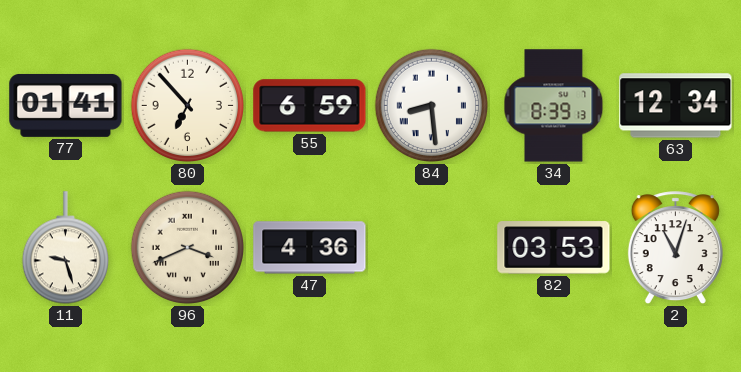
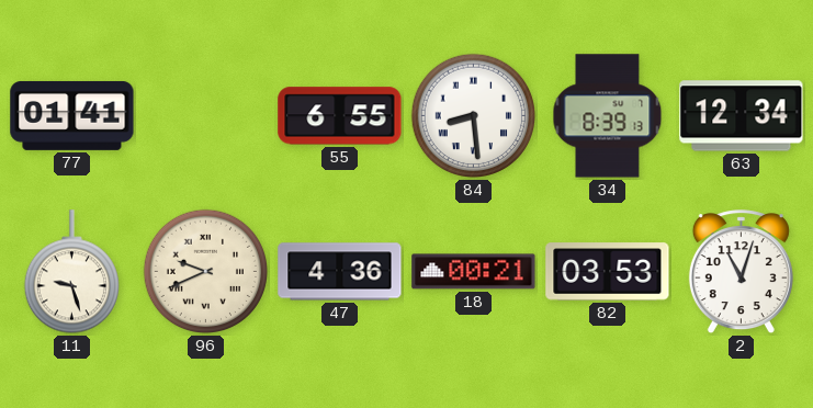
80: 6:53 -> none (188, 106)
55: 6:59 -> 6:55 (340, 116)
96: 3:41 -> 9:41 (206, 272)
18: none -> 00:21 (474, 272)
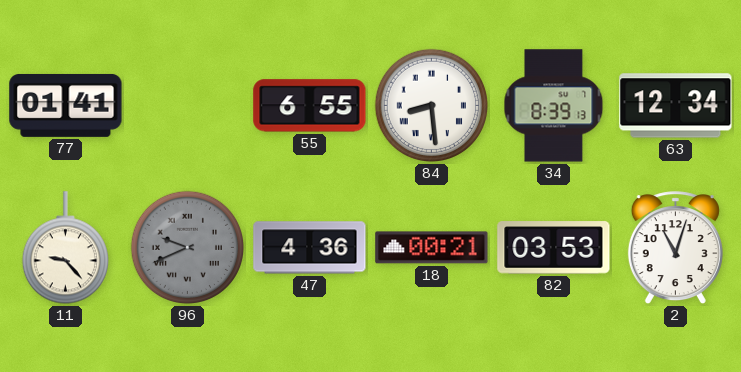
11: 9:27 -> 9:23 (65, 248)
96 dial: cream -> grey (188, 248)
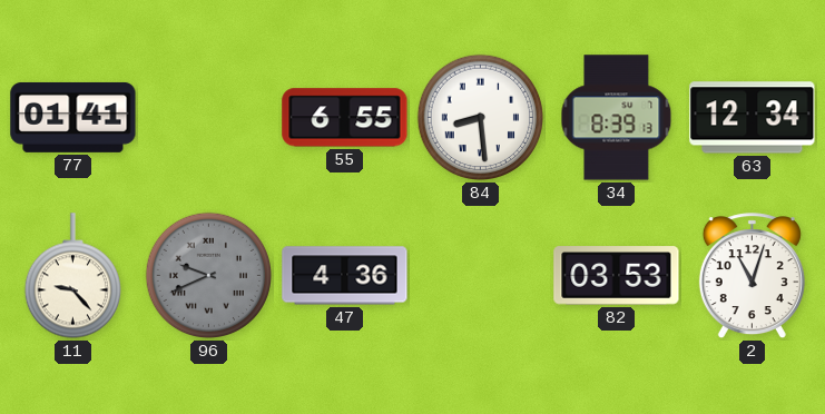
18: 00:21 -> none (432, 248)
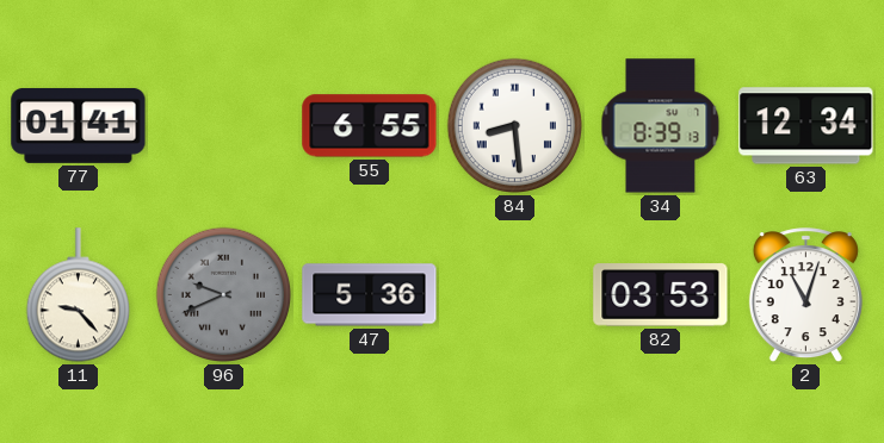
47: 4:36 -> 5:36 (370, 295)
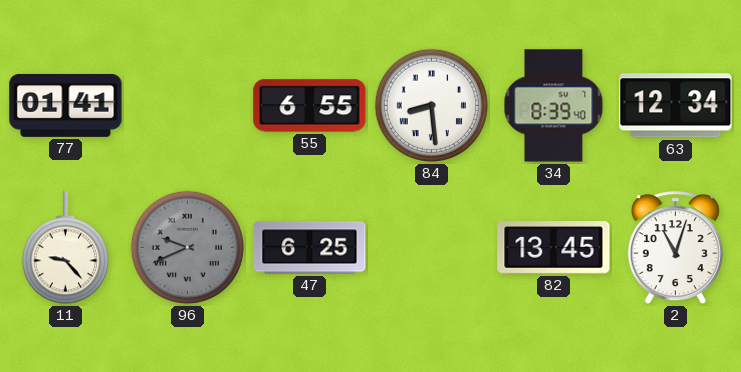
34: 8:39:13 -> 8:39:40 (554, 106)
47: 5:36 -> 6:25 (310, 248)
82: 03:53 -> 13:45 (554, 248)
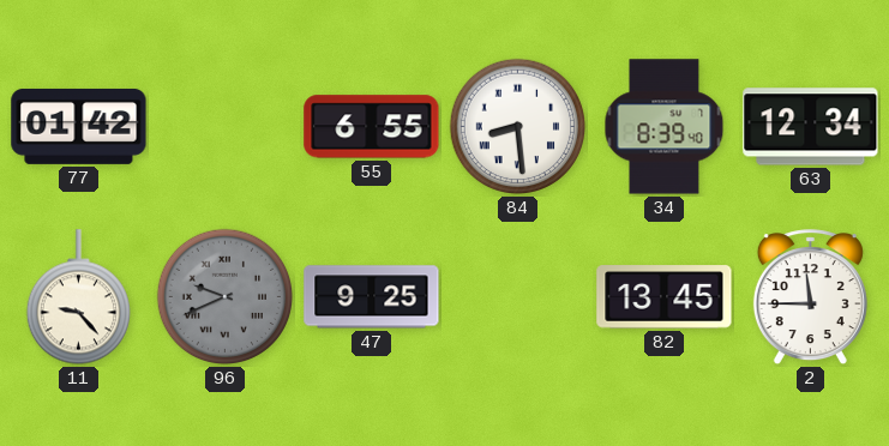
77: 01:41 -> 01:42 (79, 126)
47: 6:25 -> 9:25 (372, 297)
2: 11:03 -> 11:45 (810, 297)
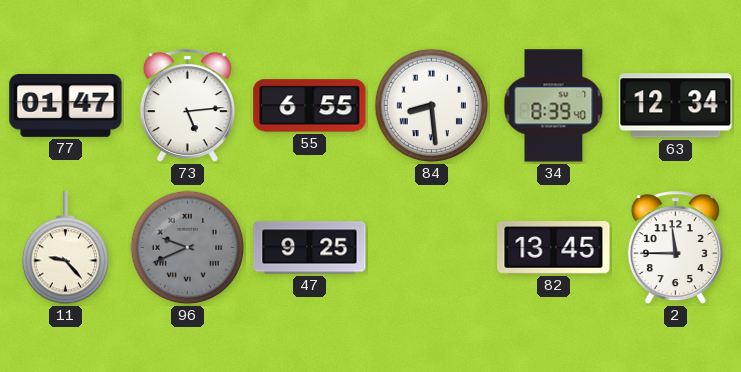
77: 01:42 -> 01:47 (66, 105)
73: none -> 5:14 (187, 106)
